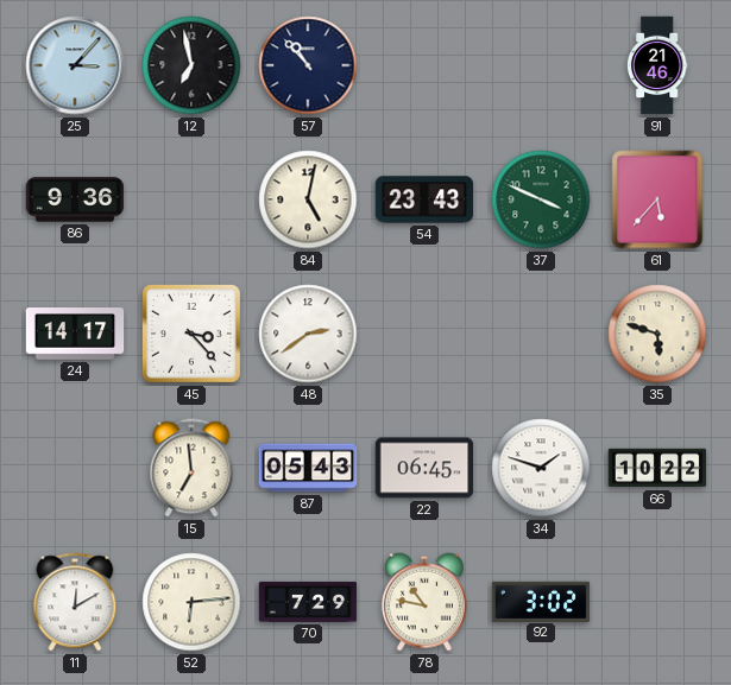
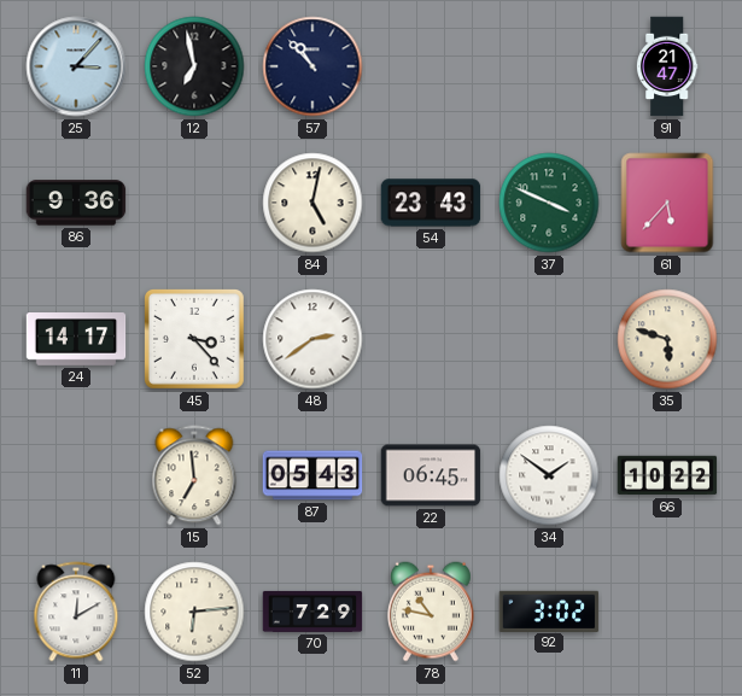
91: 21:46 -> 21:47 (667, 66)
34: 1:48 -> 1:51 (549, 475)
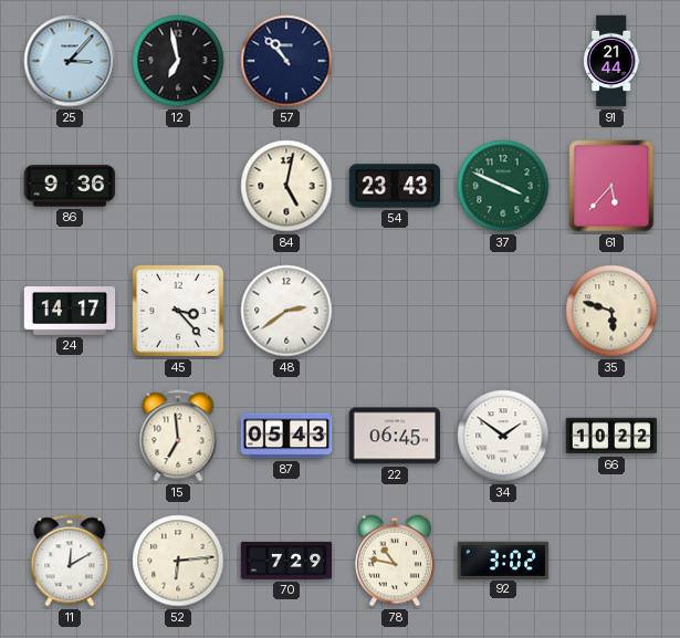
91: 21:47 -> 21:44 (611, 61)
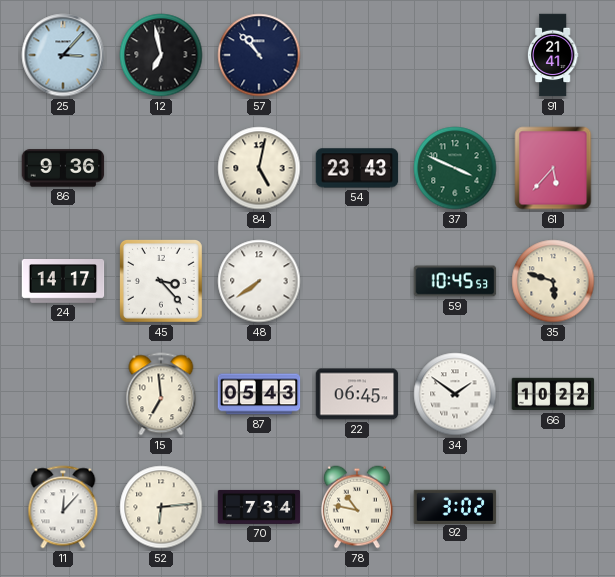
91: 21:44 -> 21:41 (553, 55)
48: 2:39 -> 7:39 (259, 281)
59: none -> 10:45 (455, 281)
11: 12:10 -> 12:07 (63, 507)
70: 7:29 -> 7:34 (259, 507)
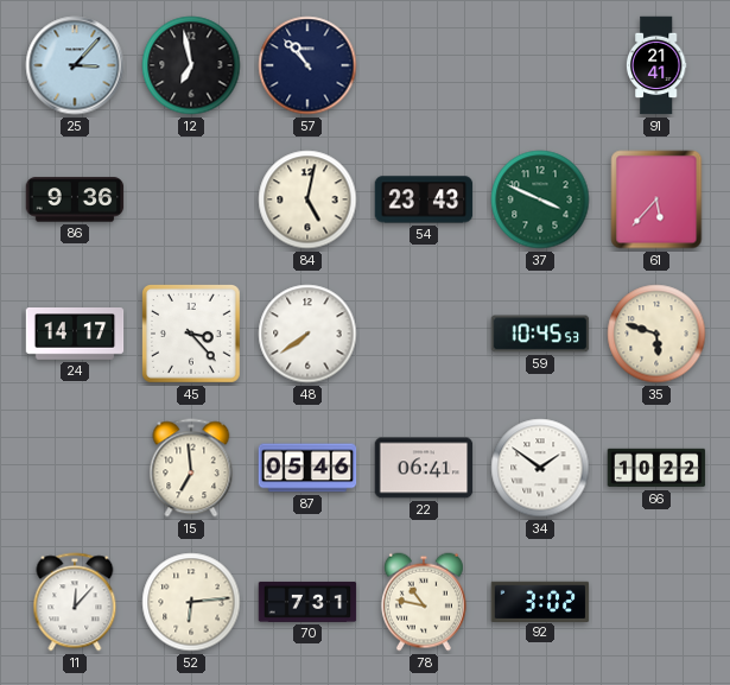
87: 05:43 -> 05:46 (307, 468)
22: 06:45 -> 06:41 (424, 468)
70: 7:34 -> 7:31 (307, 602)
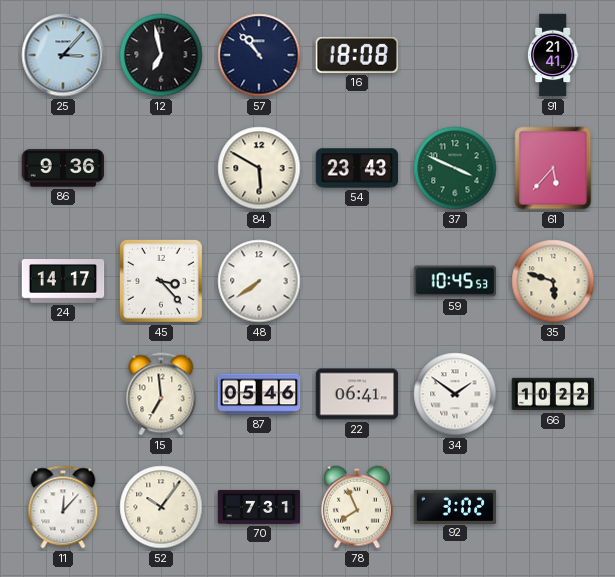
16: none -> 18:08 (357, 55)
84: 5:02 -> 5:50 (259, 168)
52: 6:14 -> 10:06 (161, 507)
78: 10:47 -> 7:56 (357, 507)
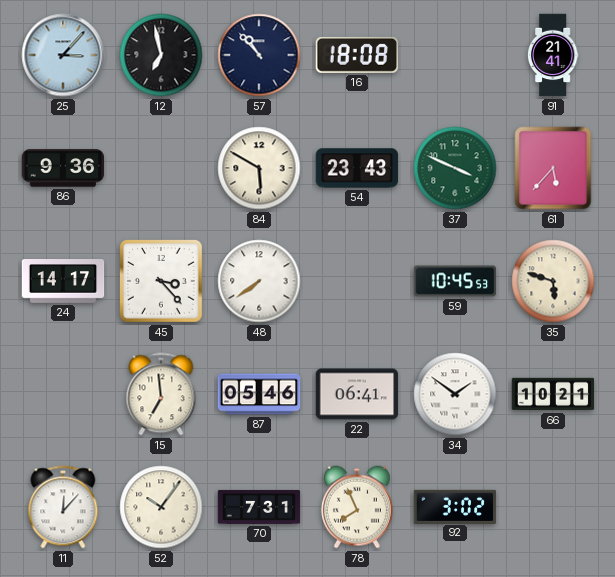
66: 10:22 -> 10:21 (553, 394)
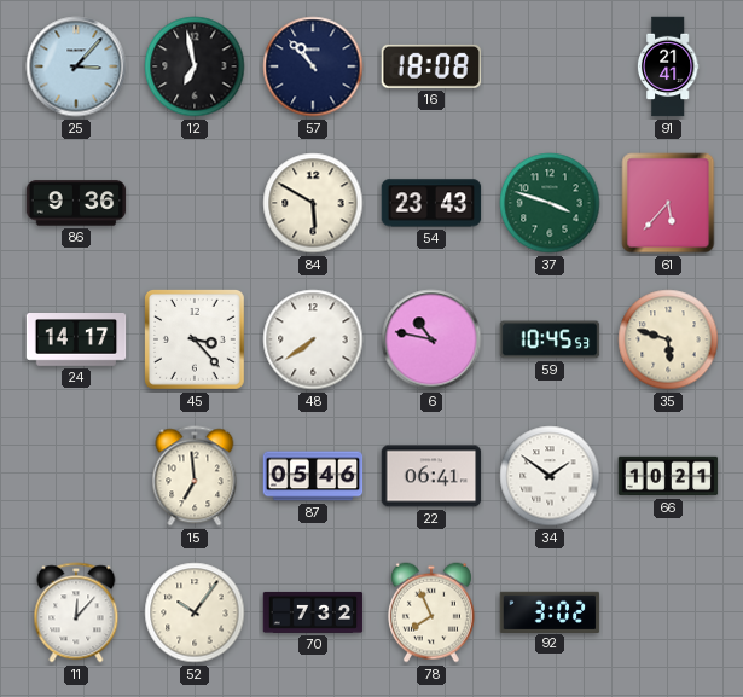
37: 3:49 -> 3:48 (550, 203)
6: none -> 10:47 (431, 339)
70: 7:31 -> 7:32 (313, 612)
